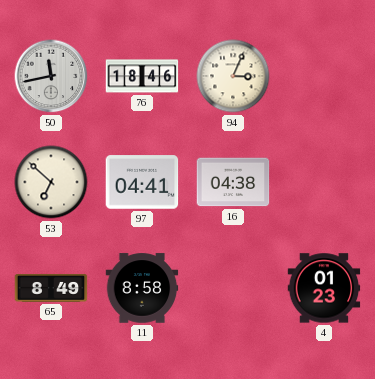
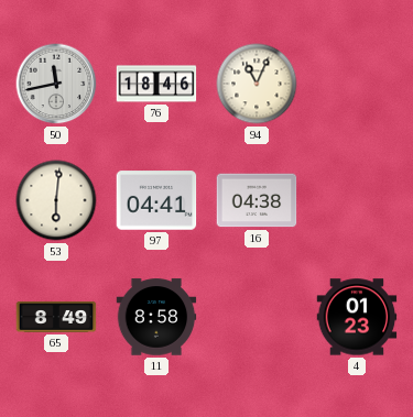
94: 3:04 -> 11:04 (257, 84)
53: 6:52 -> 6:01 (56, 200)
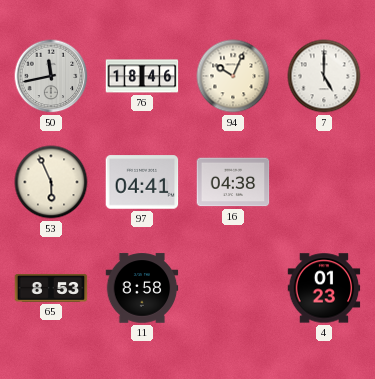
94: 11:04 -> 10:04 (233, 76)
7: none -> 5:00 (324, 76)
53: 6:01 -> 5:56 (51, 182)
65: 8:49 -> 8:53 (51, 288)
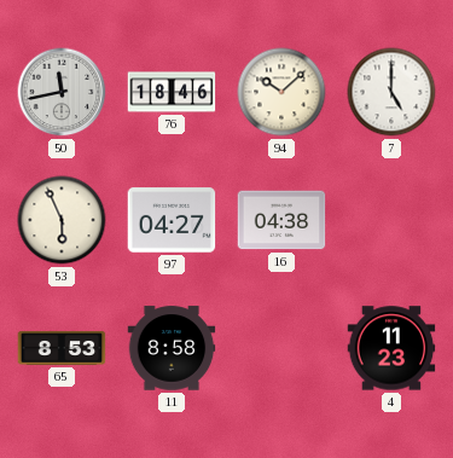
94: 10:04 -> 10:08 (281, 92)
97: 04:41 -> 04:27 (172, 220)
4: 01:23 -> 11:23 (391, 348)
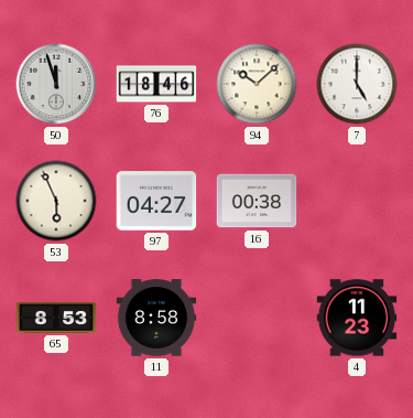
50: 11:43 -> 11:57 (56, 84)
16: 04:38 -> 00:38 (257, 201)
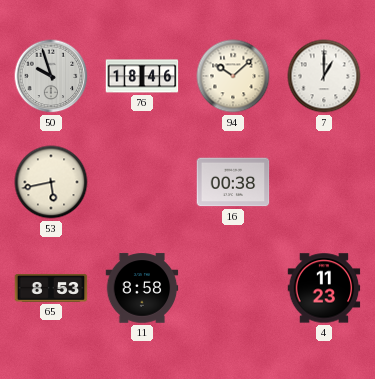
50: 11:57 -> 9:57 (51, 76)
7: 5:00 -> 1:00 (324, 76)
53: 5:56 -> 5:43 (51, 182)
97: 04:27 -> none (156, 201)
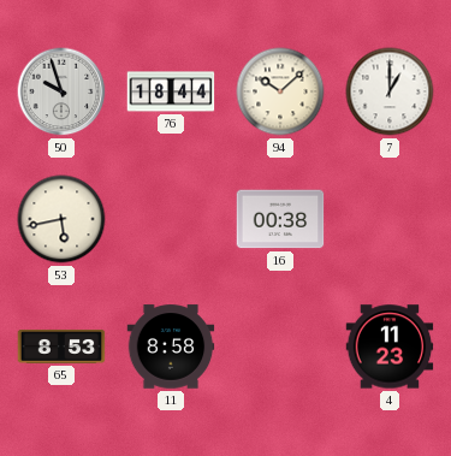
76: 18:46 -> 18:44 (171, 91)
